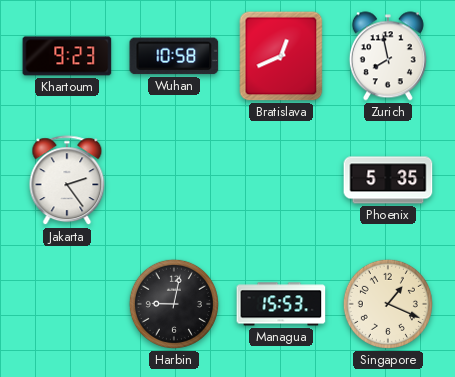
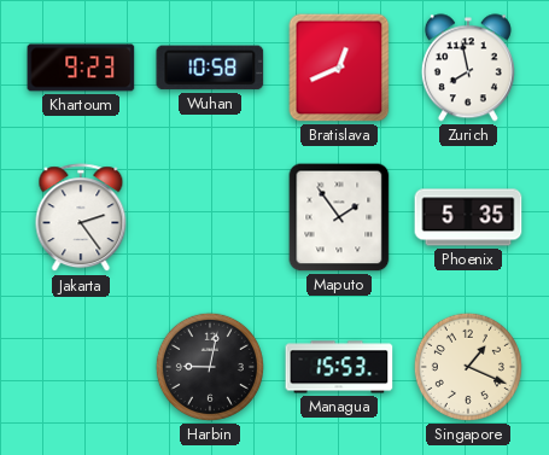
Maputo: none -> 1:54 (339, 217)
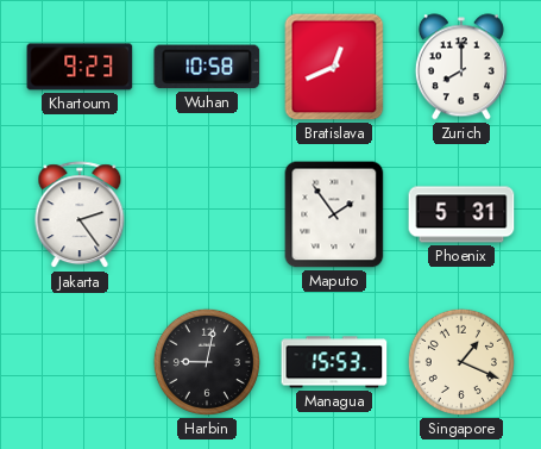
Zurich: 7:58 -> 8:00 (461, 67)
Phoenix: 5:35 -> 5:31 (461, 214)
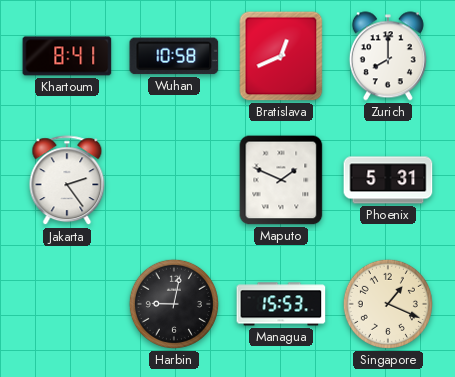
Khartoum: 9:23 -> 8:41 (67, 56)
Maputo: 1:54 -> 1:49 (281, 180)
